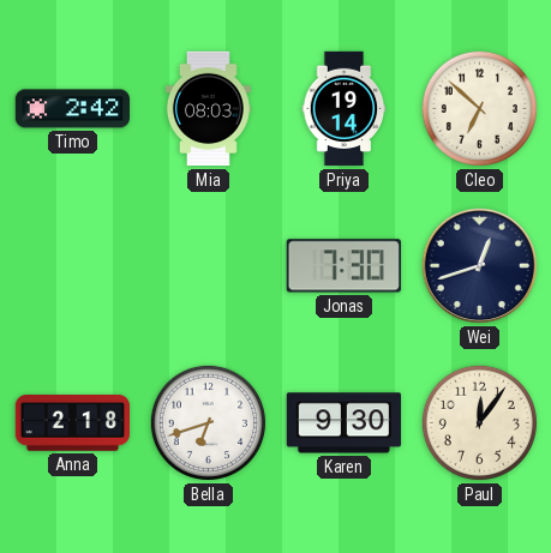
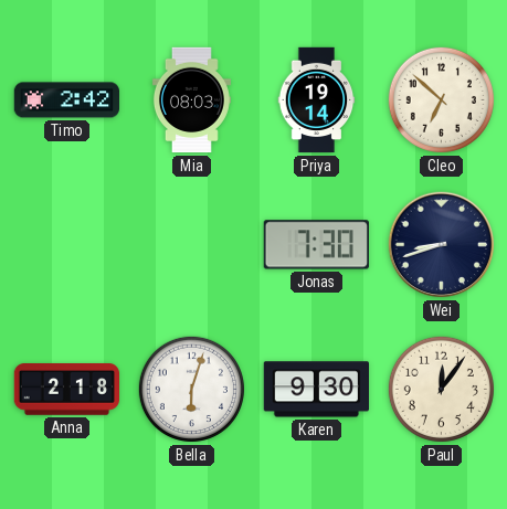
Wei: 12:42 -> 8:42 (442, 245)
Bella: 6:42 -> 6:03 (191, 389)
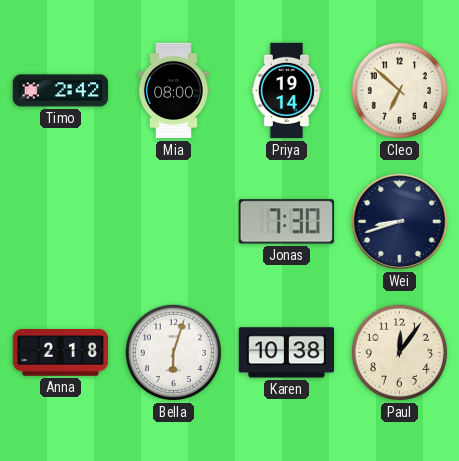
Mia: 08:03 -> 08:00 (173, 91)
Karen: 9:30 -> 10:38 (286, 353)
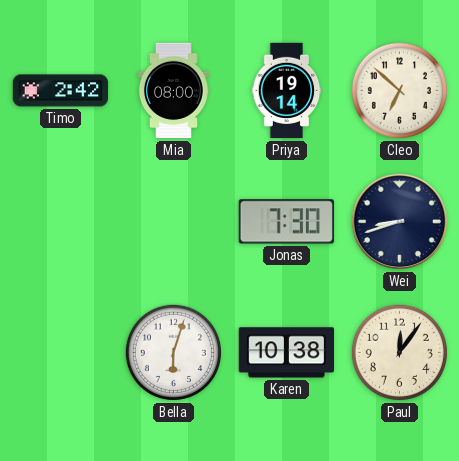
Anna: 2:18 -> none (60, 353)
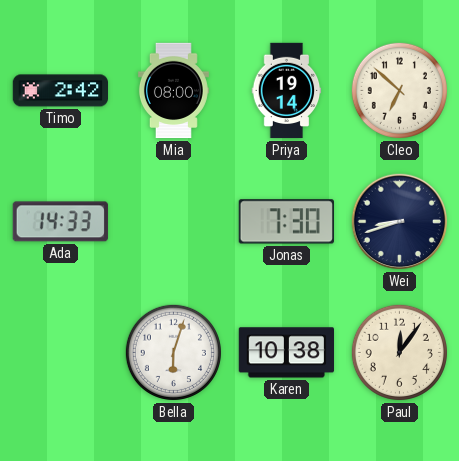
Ada: none -> 14:33 (60, 222)
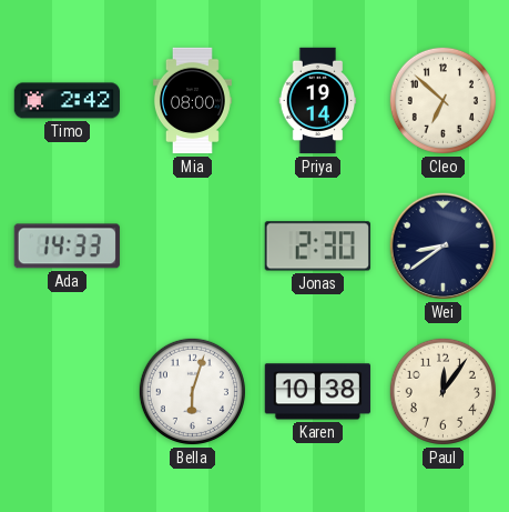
Jonas: 7:30 -> 2:30 (317, 247)
Wei: 8:42 -> 8:39 (444, 247)
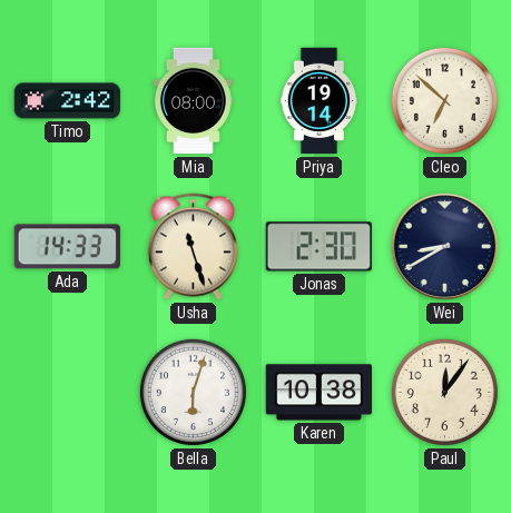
Usha: none -> 11:27 (193, 247)
Wei: 8:39 -> 8:40 (445, 247)
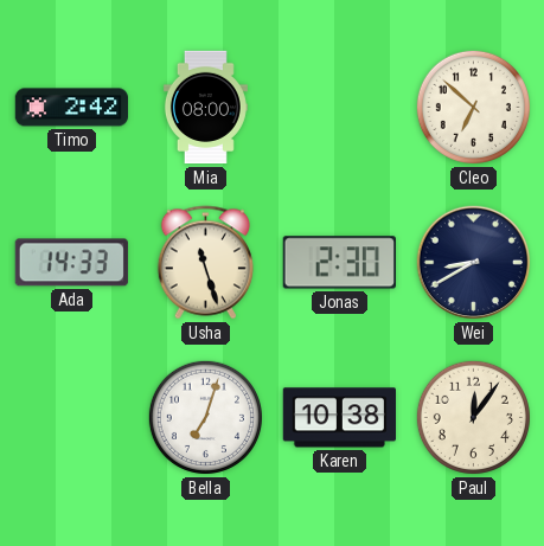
Priya: 19:14 -> none (320, 101)
Bella: 6:03 -> 7:03 (205, 417)
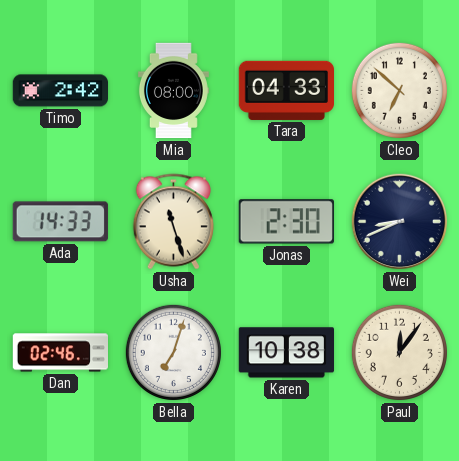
Tara: none -> 04:33 (286, 90)
Wei: 8:40 -> 8:41 (400, 222)
Dan: none -> 02:46 (60, 353)
